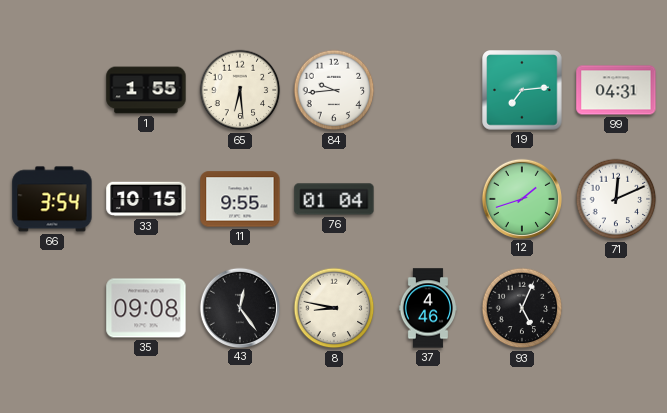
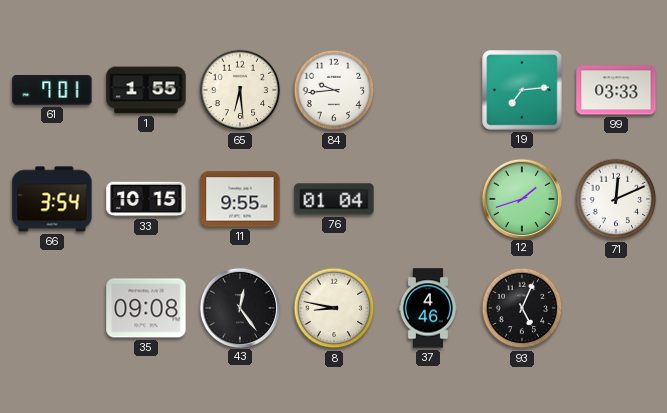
61: none -> 7:01 (52, 90)
99: 04:31 -> 03:33 (616, 90)
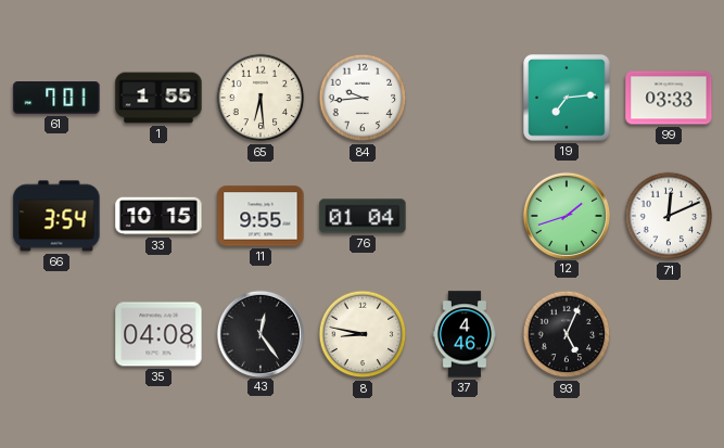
35: 09:08 -> 04:08 (158, 334)
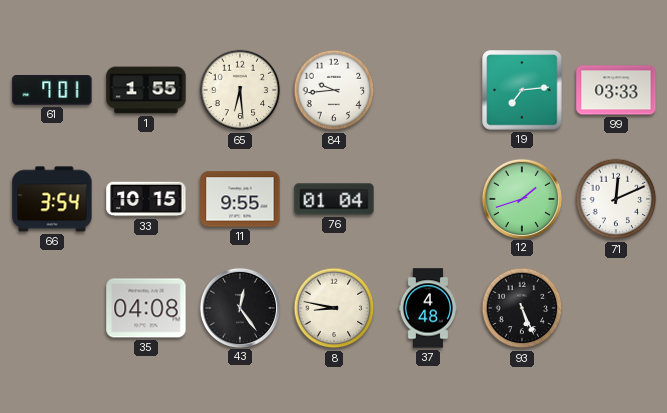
37: 4:46 -> 4:48 (427, 308)
93: 5:04 -> 5:26 (522, 308)
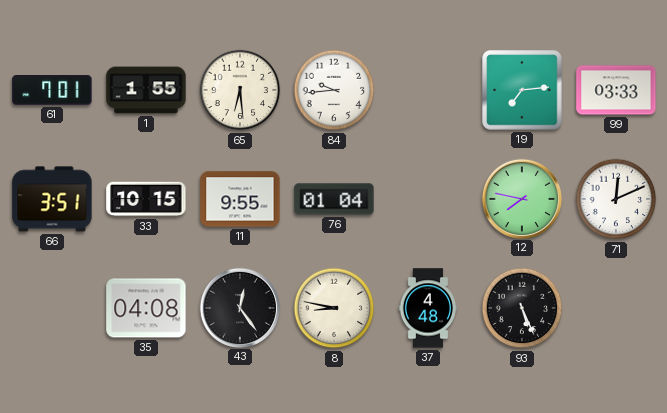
66: 3:54 -> 3:51 (52, 199)
12: 1:42 -> 7:47 (521, 198)
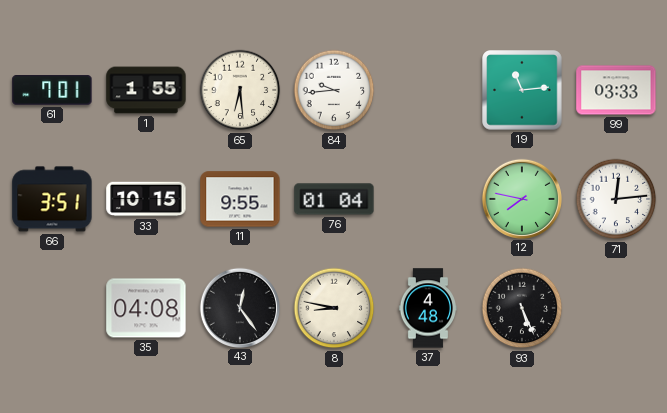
19: 7:14 -> 11:14 (522, 90)
71: 12:11 -> 12:14 (616, 199)
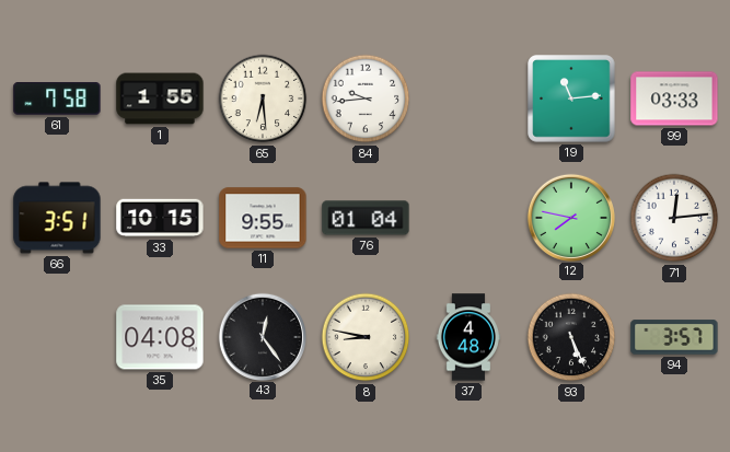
61: 7:01 -> 7:58 (57, 98)
94: none -> 3:57 (674, 337)
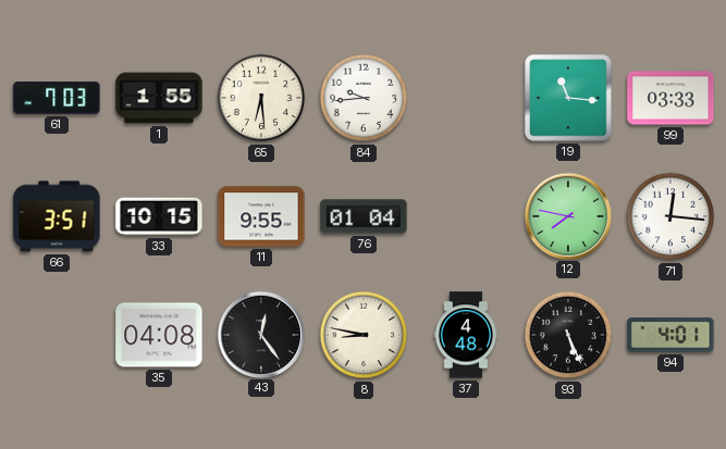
61: 7:58 -> 7:03 (57, 98)
19: 11:14 -> 11:16 (568, 98)
71: 12:14 -> 12:16 (670, 216)
94: 3:57 -> 4:01 (670, 335)
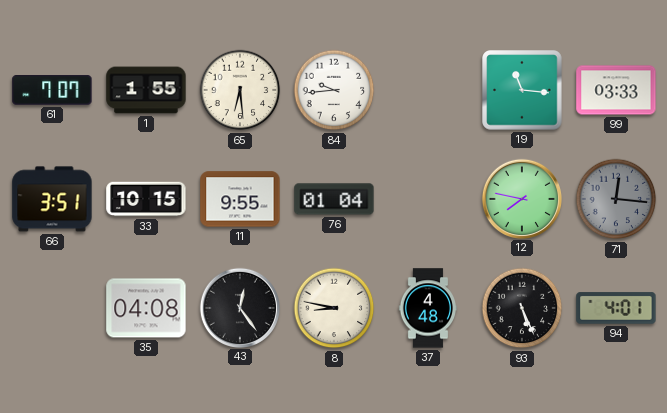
61: 7:03 -> 7:07 (52, 90)
71 dial: white -> grey (616, 199)
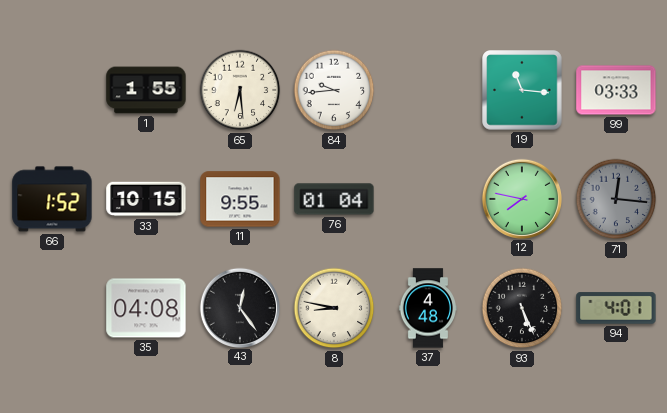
61: 7:07 -> none (52, 90)
66: 3:51 -> 1:52 (52, 199)
